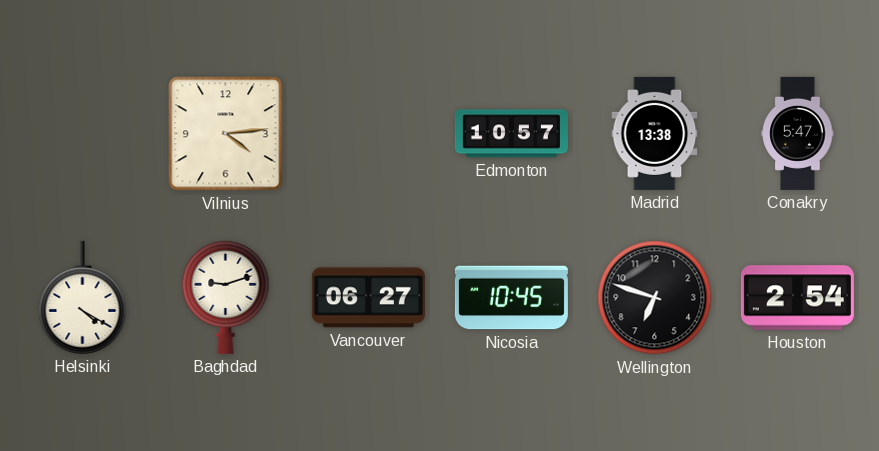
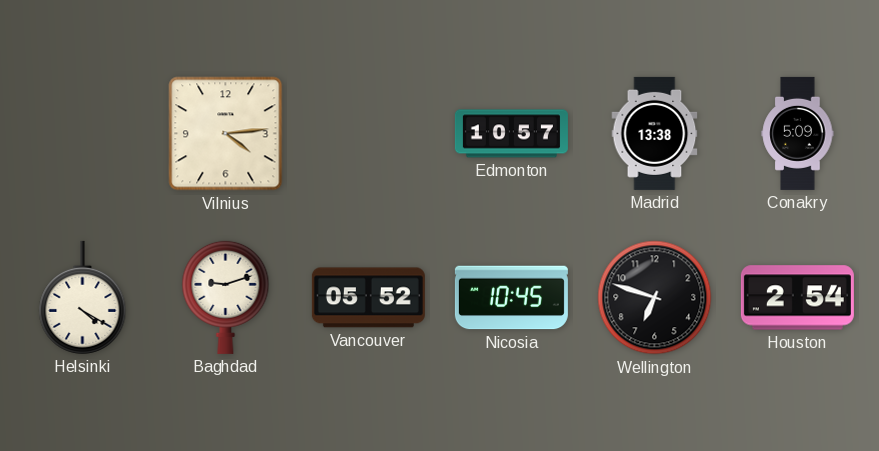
Conakry: 5:47 -> 5:09 (798, 133)
Vancouver: 06:27 -> 05:52 (368, 298)
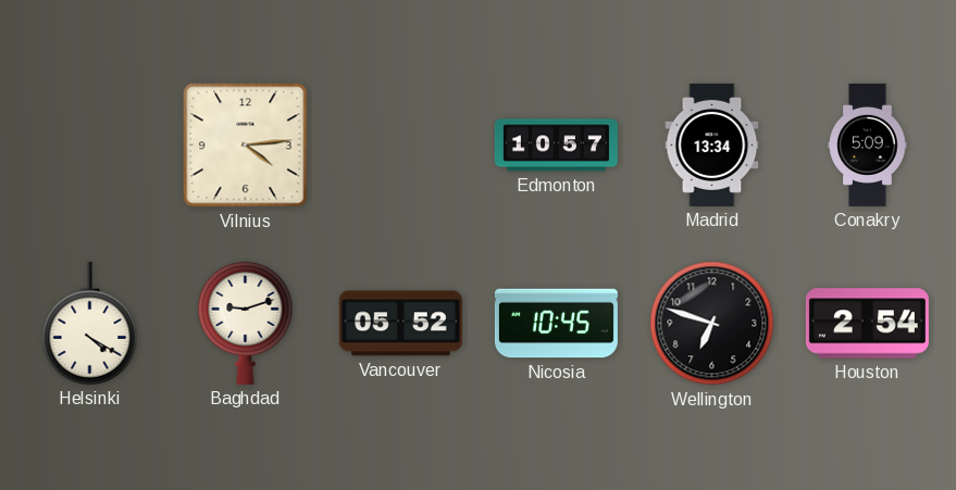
Madrid: 13:38 -> 13:34 (712, 145)
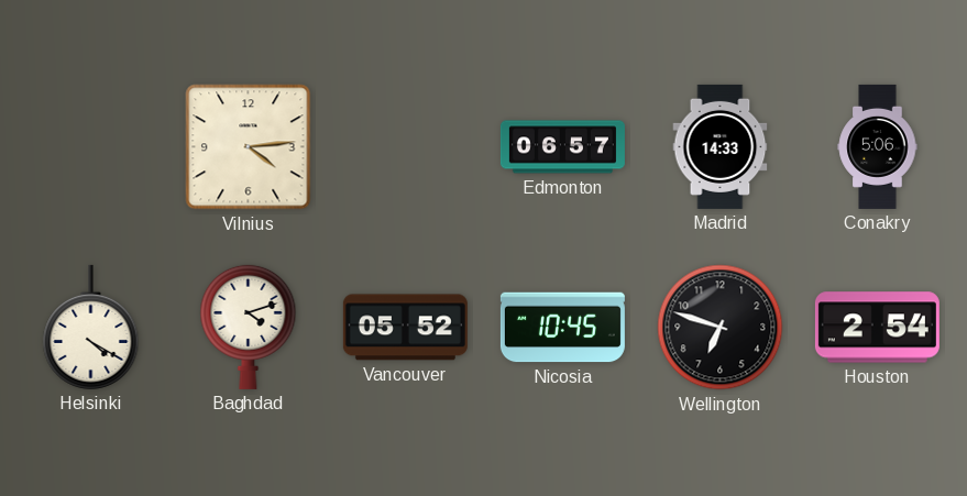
Edmonton: 10:57 -> 06:57 (562, 147)
Madrid: 13:34 -> 14:33 (721, 146)
Conakry: 5:09 -> 5:06 (878, 146)
Baghdad: 9:12 -> 4:12 (249, 327)
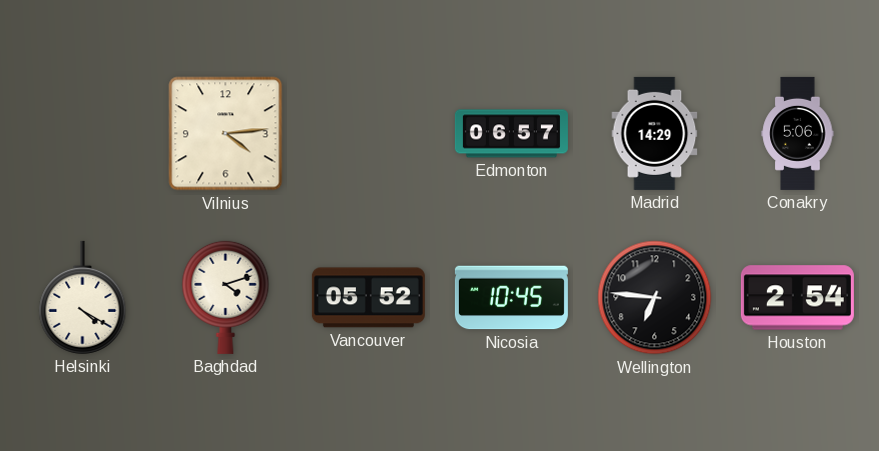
Madrid: 14:33 -> 14:29 (655, 133)
Wellington: 6:48 -> 6:46 (655, 298)
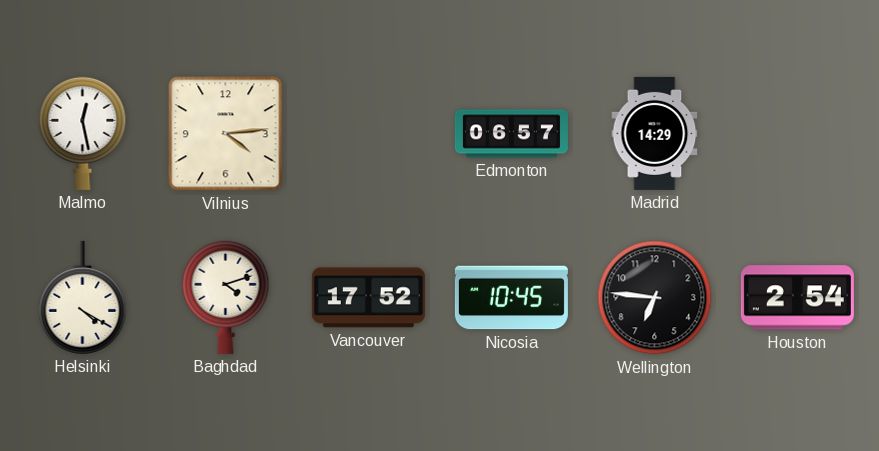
Malmo: none -> 12:28 (83, 133)
Conakry: 5:06 -> none (798, 133)
Vancouver: 05:52 -> 17:52 (368, 298)
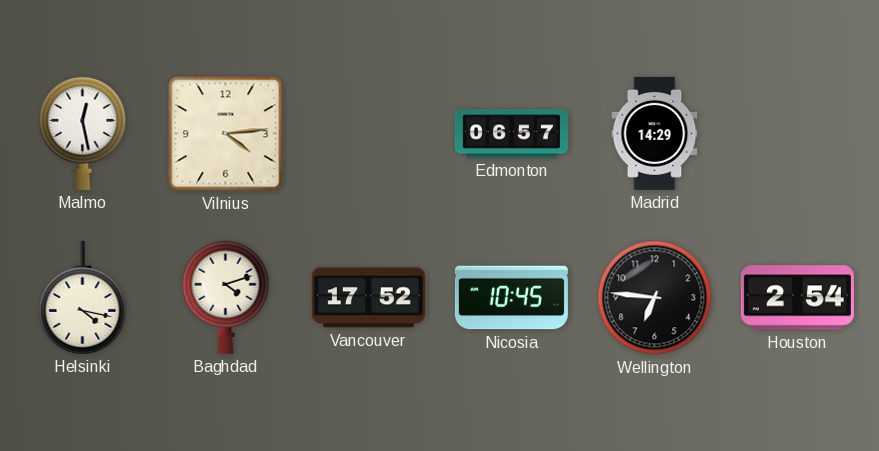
Helsinki: 4:20 -> 4:17 (83, 297)
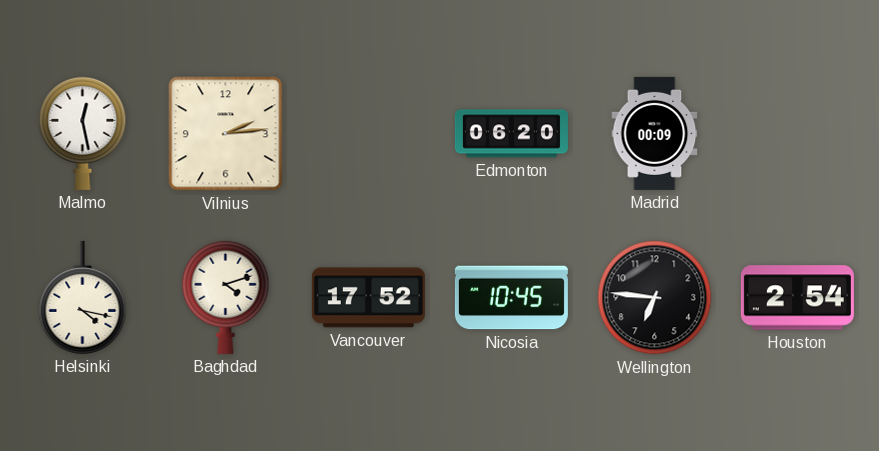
Vilnius: 4:14 -> 2:14 (226, 134)
Edmonton: 06:57 -> 06:20 (511, 134)
Madrid: 14:29 -> 00:09 (655, 133)
